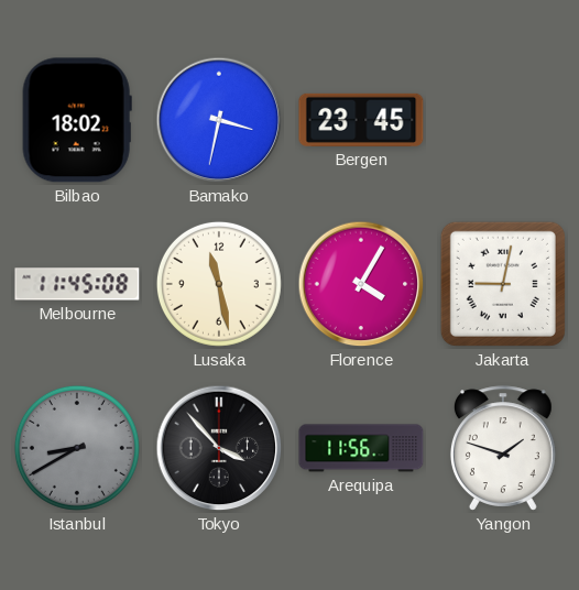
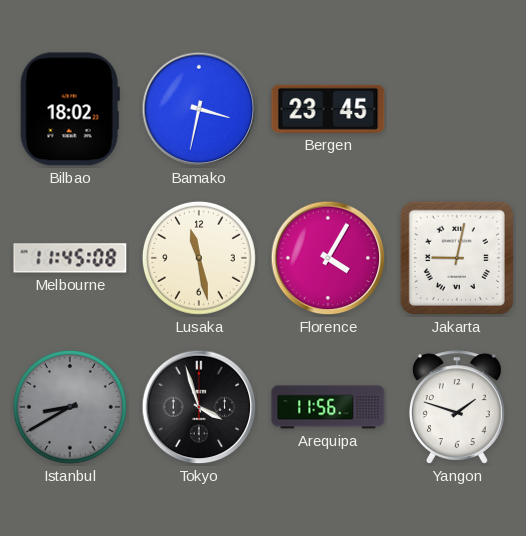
Tokyo: 3:53 -> 3:57 (199, 407)
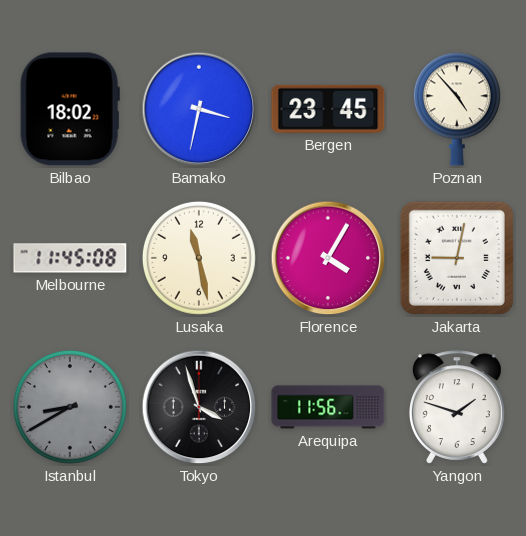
Poznan: none -> 4:53 (457, 109)
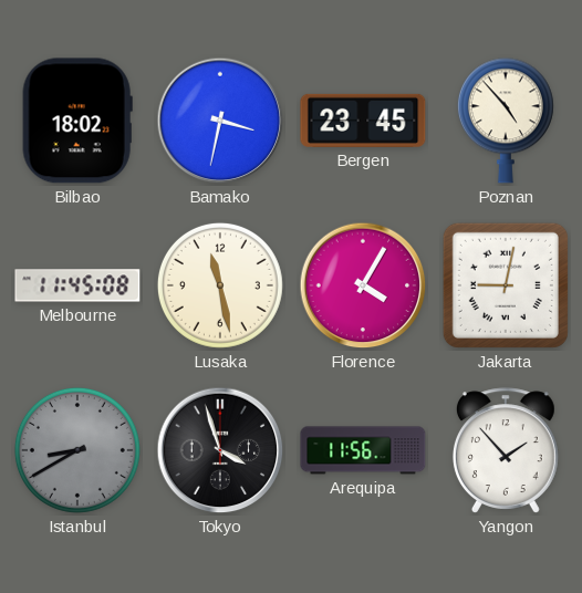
Yangon: 1:48 -> 1:53 (506, 450)
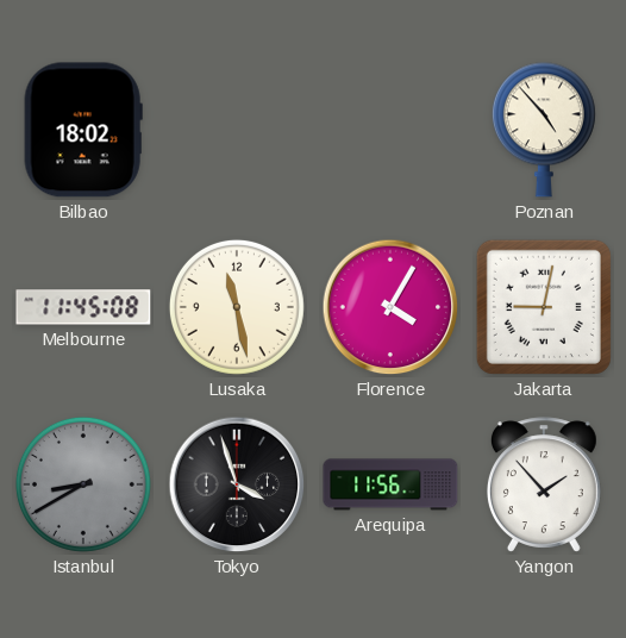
Bamako: 3:32 -> none (220, 121)
Bergen: 23:45 -> none (363, 121)
